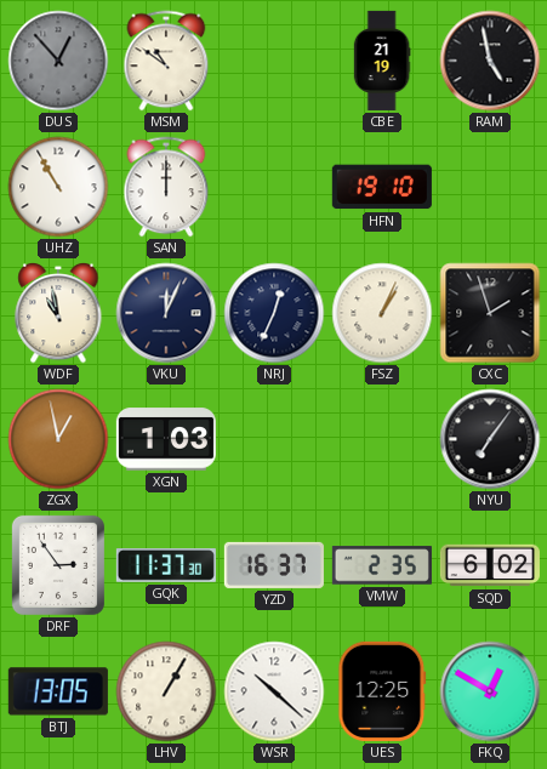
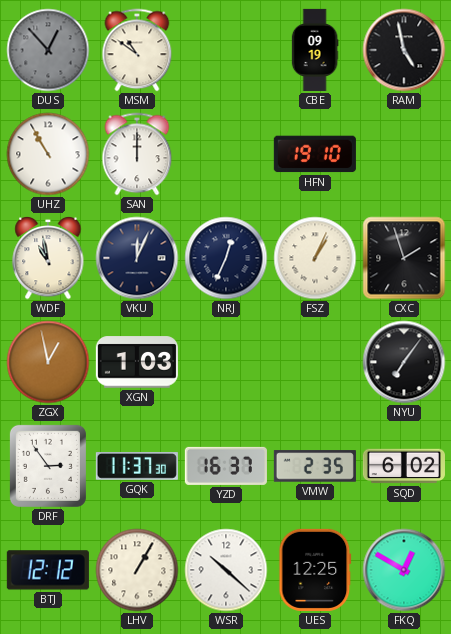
CBE: 21:19 -> 09:19 (315, 50)
BTJ: 13:05 -> 12:12 (48, 570)
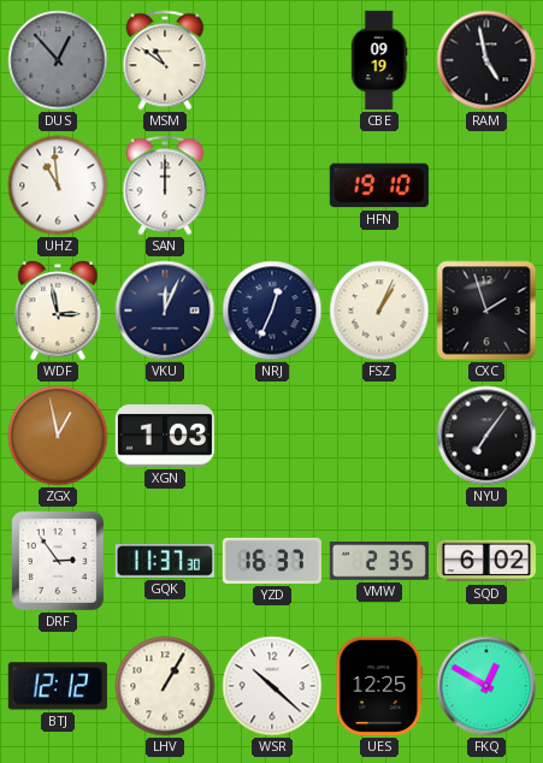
UHZ: 10:55 -> 10:59 (58, 185)
WDF: 10:58 -> 2:58 (58, 310)
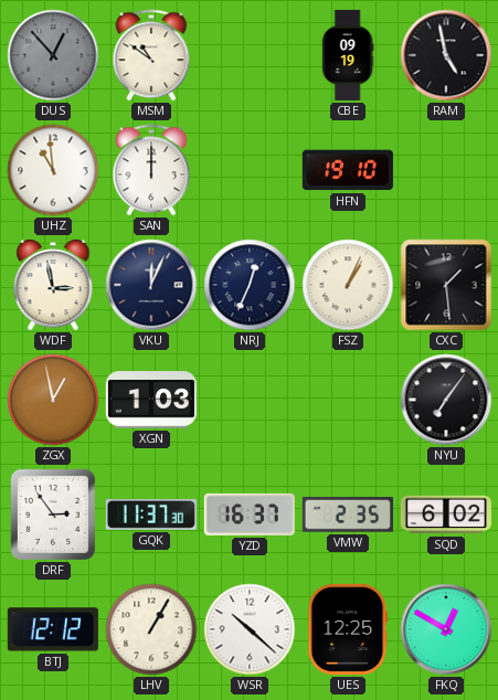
CXC: 1:57 -> 1:29 (446, 285)
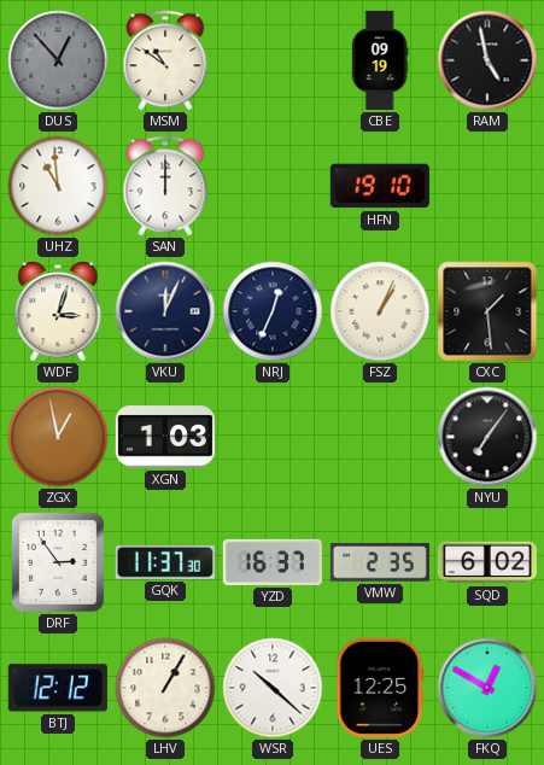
WDF: 2:58 -> 3:03 (58, 311)
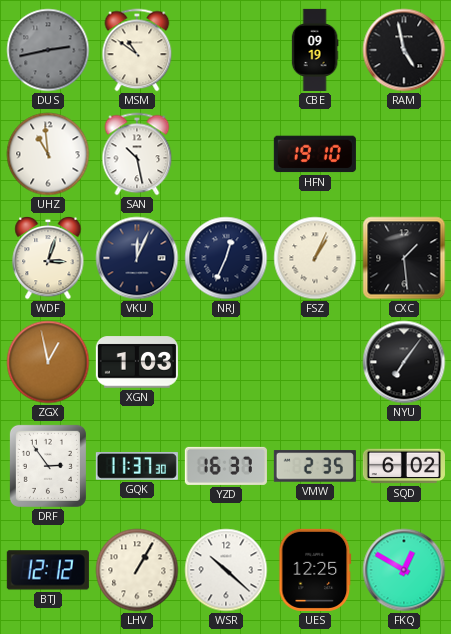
DUS: 12:53 -> 2:43 (48, 50)
SAN: 12:00 -> 10:28 (137, 154)
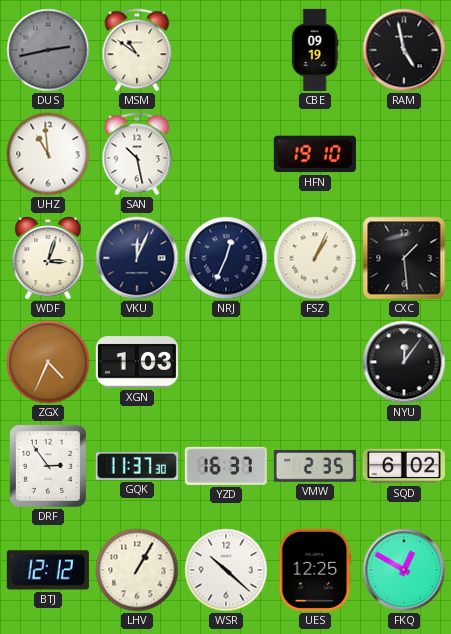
ZGX: 12:58 -> 4:34 (48, 362)
NYU: 7:06 -> 12:06 (404, 362)
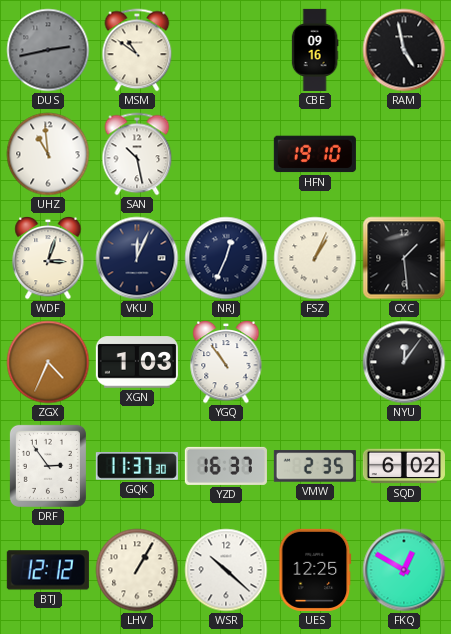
CBE: 09:19 -> 09:16 (315, 50)
YGQ: none -> 10:54 (226, 362)
